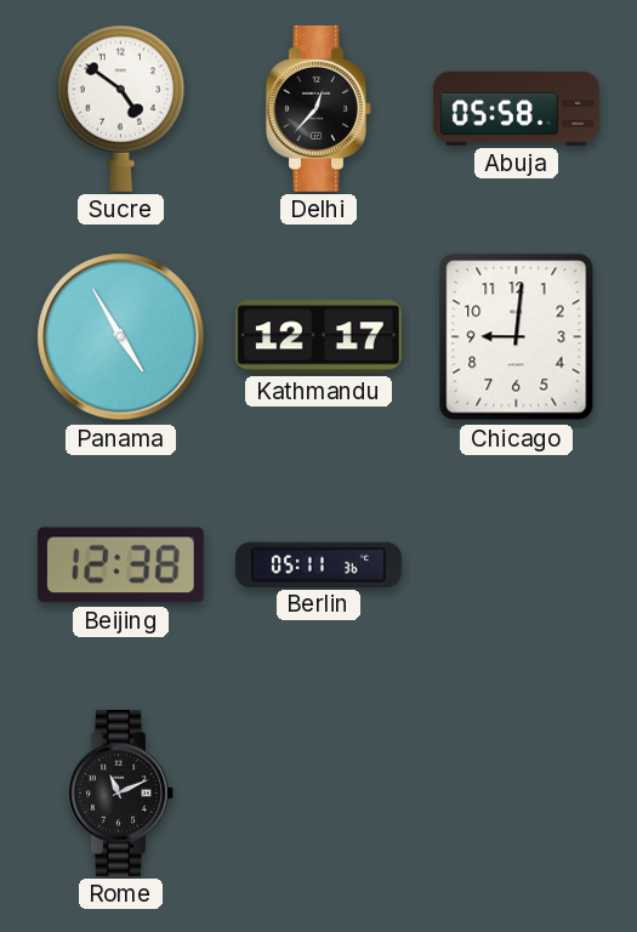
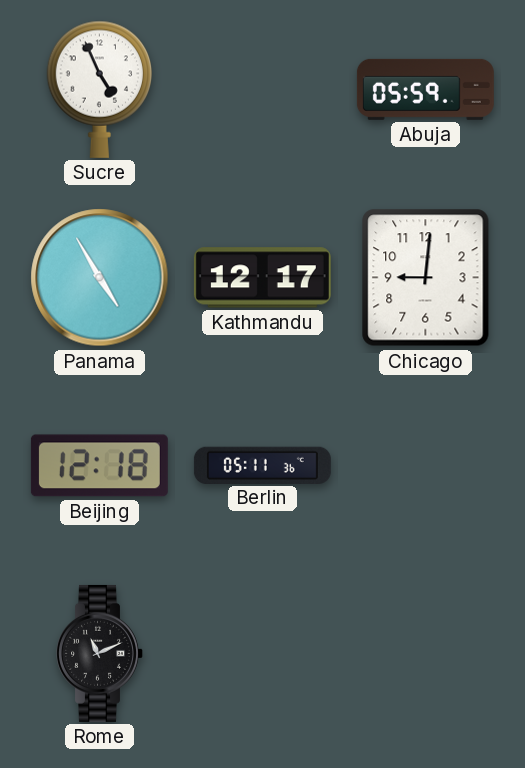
Sucre: 4:51 -> 4:56 (99, 89)
Delhi: 12:37 -> none (319, 108)
Abuja: 05:58 -> 05:59 (425, 89)
Beijing: 12:38 -> 12:18 (99, 466)
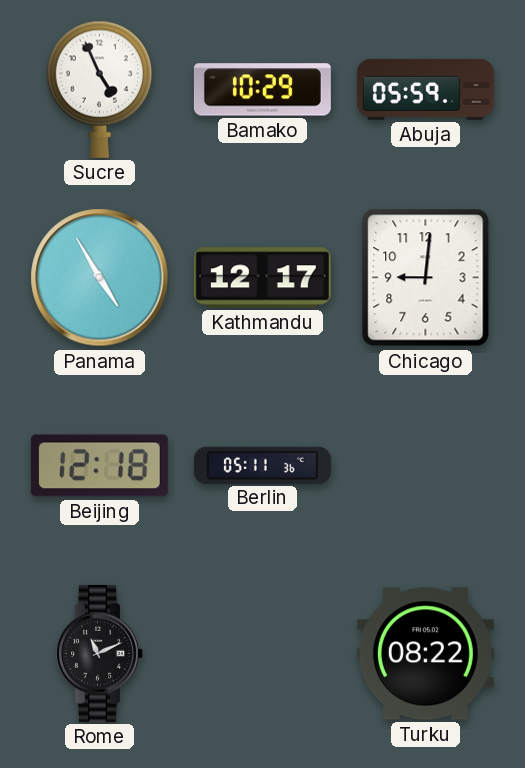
Bamako: none -> 10:29 (262, 90)
Turku: none -> 08:22 (425, 654)
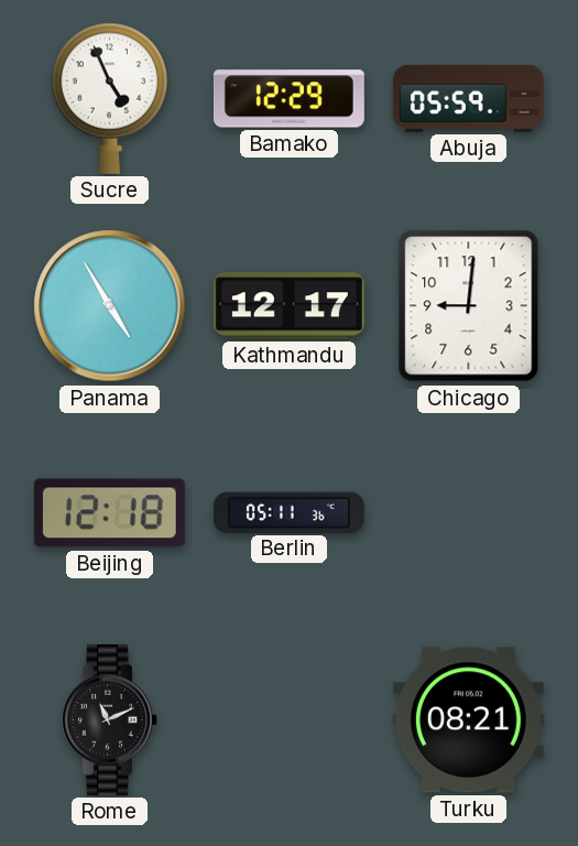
Bamako: 10:29 -> 12:29 (288, 99)
Turku: 08:22 -> 08:21 (468, 720)
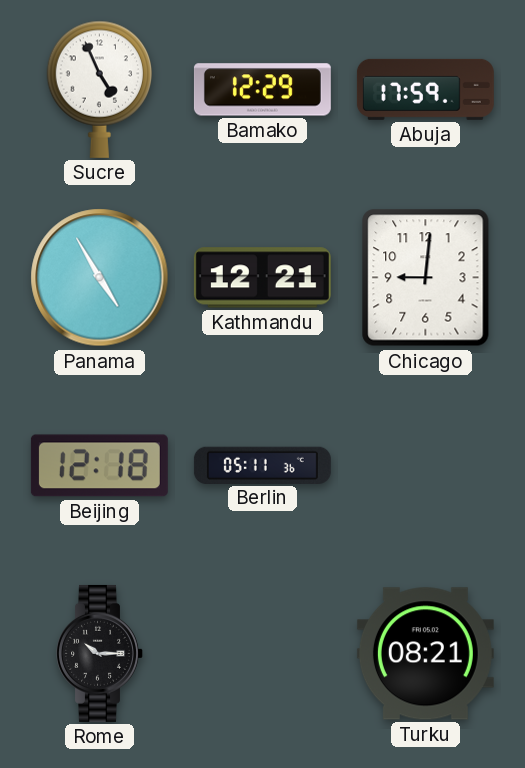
Abuja: 05:59 -> 17:59 (425, 89)
Kathmandu: 12:17 -> 12:21 (262, 278)
Rome: 11:11 -> 10:15 (100, 653)
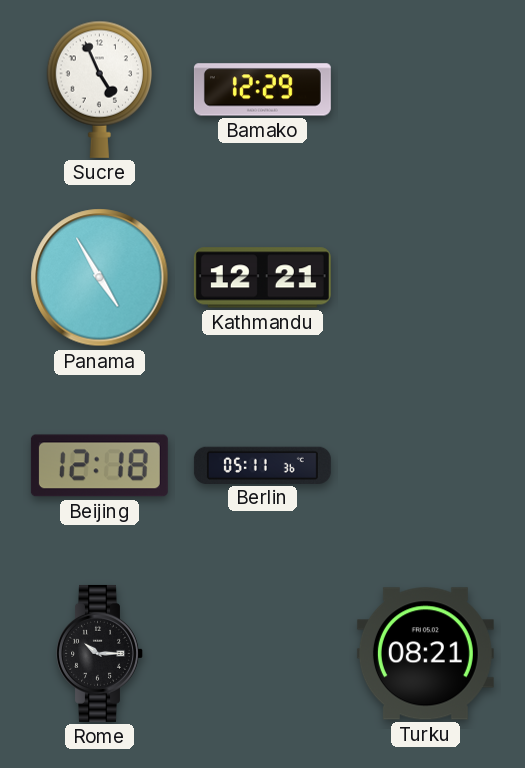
Abuja: 17:59 -> none (425, 89)
Chicago: 9:01 -> none (426, 278)
